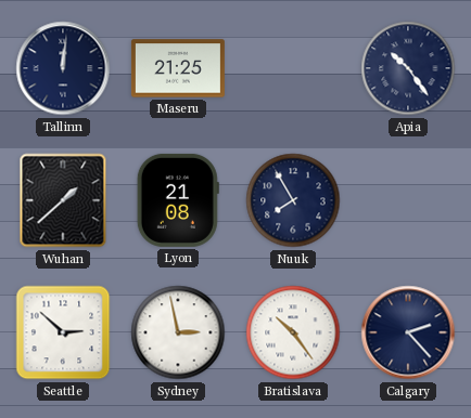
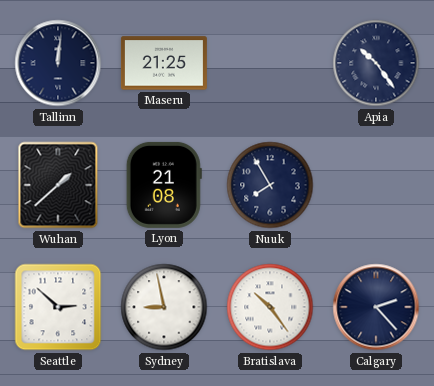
Sydney: 2:58 -> 8:58 (164, 307)
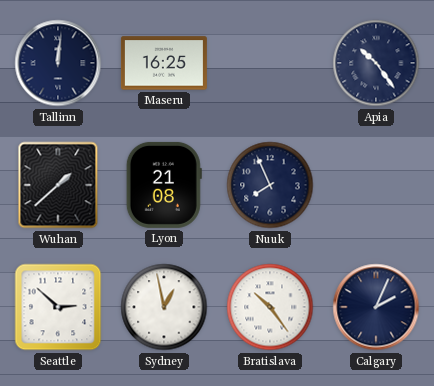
Maseru: 21:25 -> 16:25 (164, 63)
Nuuk: 7:55 -> 7:56 (270, 185)
Sydney: 8:58 -> 12:58 (164, 307)
Calgary: 2:23 -> 2:04 (376, 307)
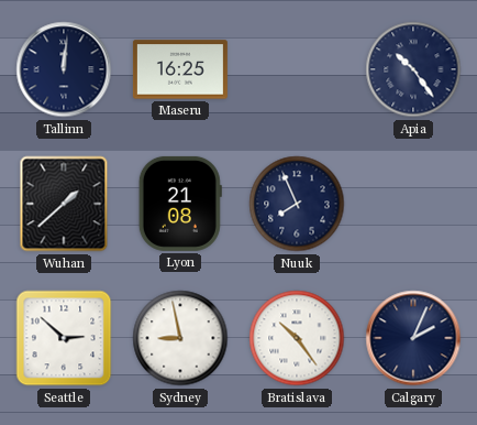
Sydney: 12:58 -> 8:58 (180, 338)
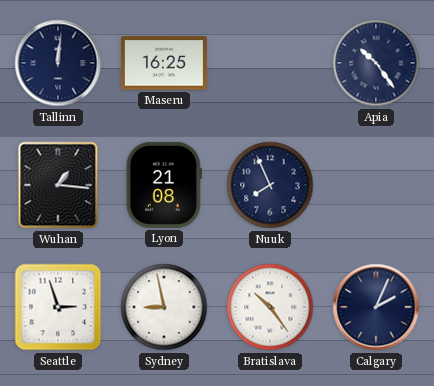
Wuhan: 1:38 -> 1:16 (58, 185)
Seattle: 2:52 -> 2:57 (58, 307)
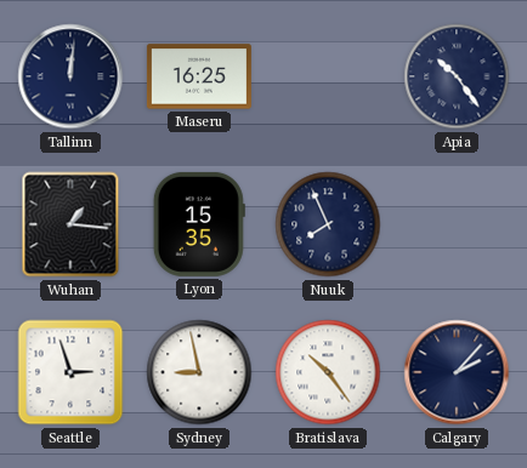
Lyon: 21:08 -> 15:35 (199, 224)
Calgary: 2:04 -> 2:07 (457, 372)
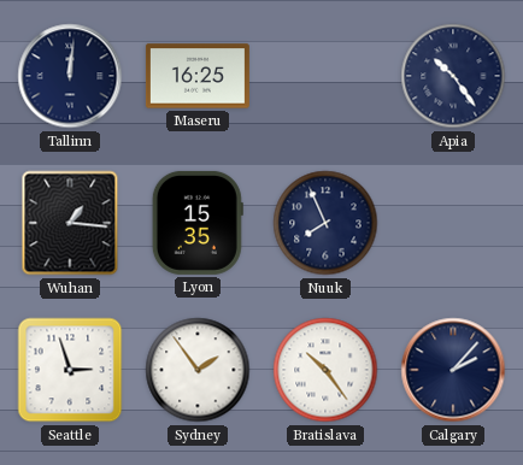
Sydney: 8:58 -> 1:54 (198, 370)
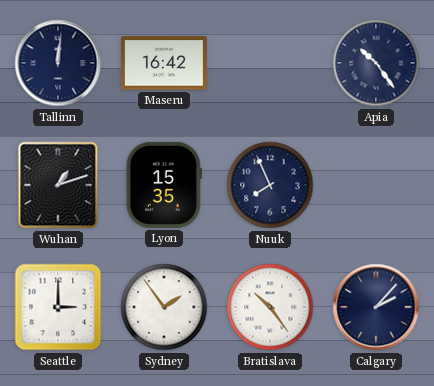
Maseru: 16:25 -> 16:42 (164, 63)
Wuhan: 1:16 -> 1:12 (58, 185)
Seattle: 2:57 -> 3:00 (58, 307)
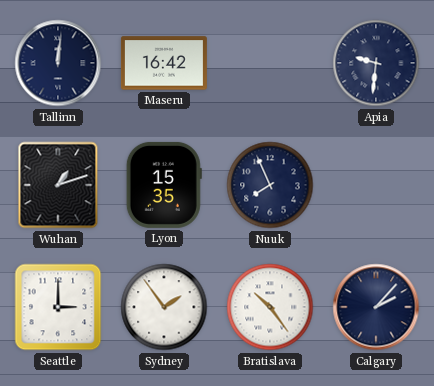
Apia: 10:24 -> 9:31 (376, 63)
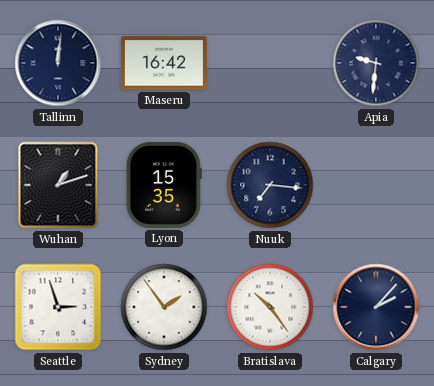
Nuuk: 7:56 -> 7:16 (270, 185)
Seattle: 3:00 -> 2:57 (58, 307)
